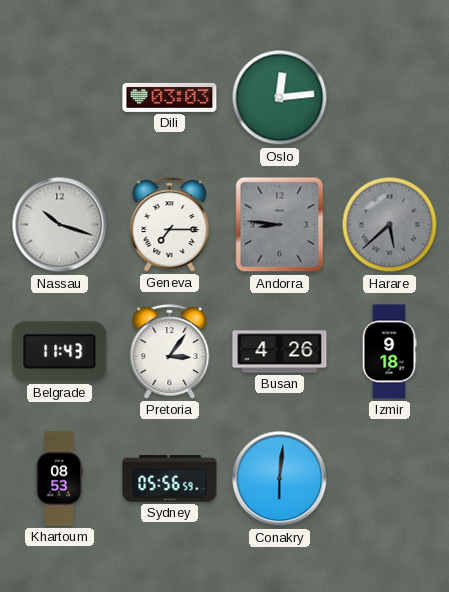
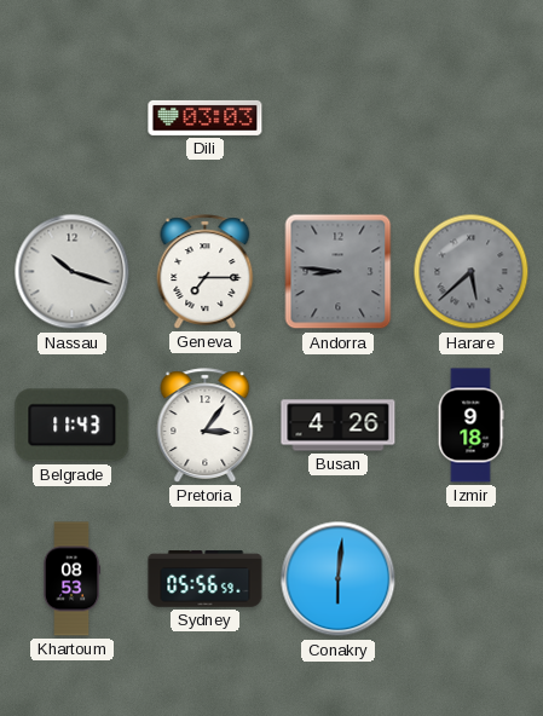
Oslo: 12:14 -> none (280, 98)
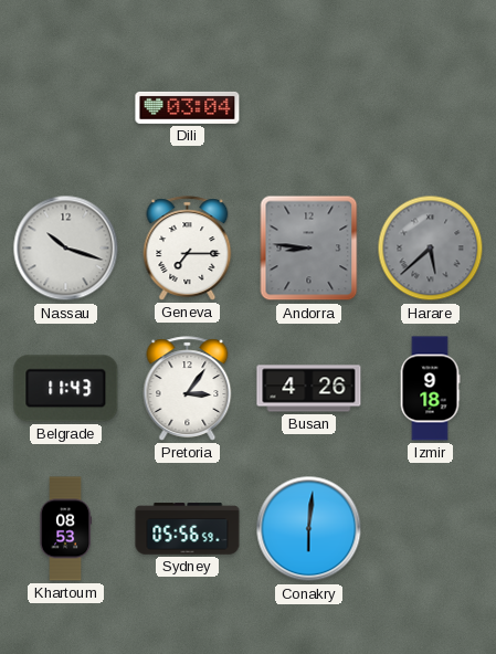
Dili: 03:03 -> 03:04 (188, 107)
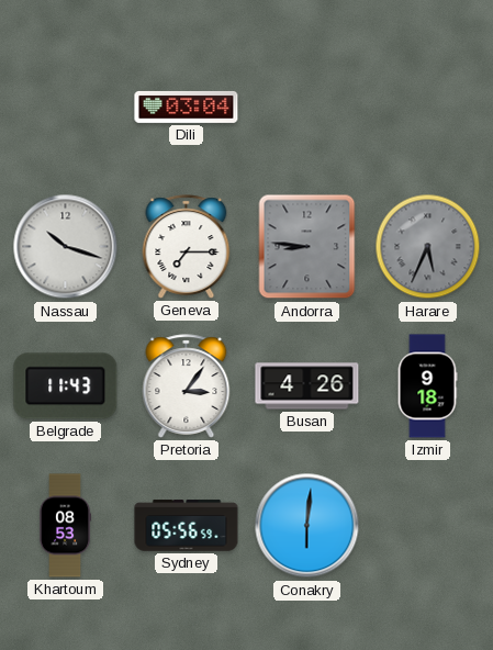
Harare: 5:38 -> 5:34 (428, 247)
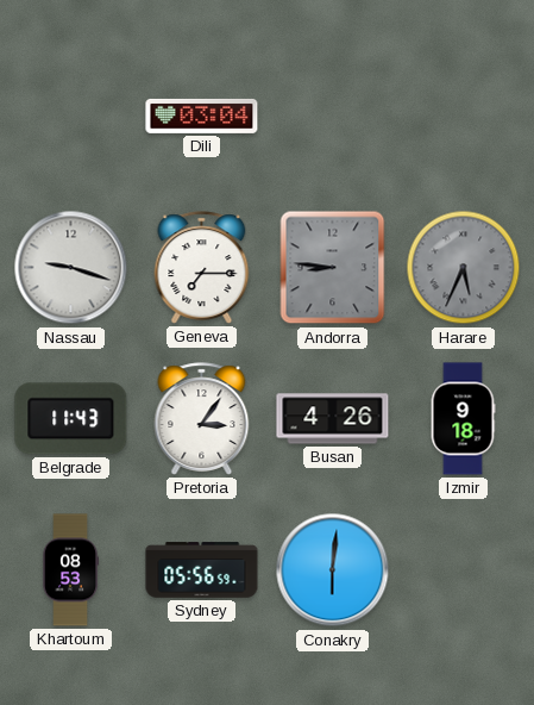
Nassau: 10:18 -> 9:18 (71, 268)
